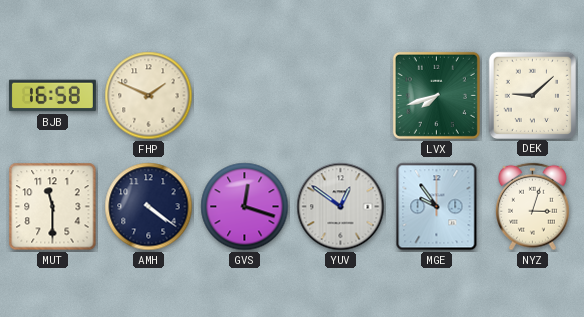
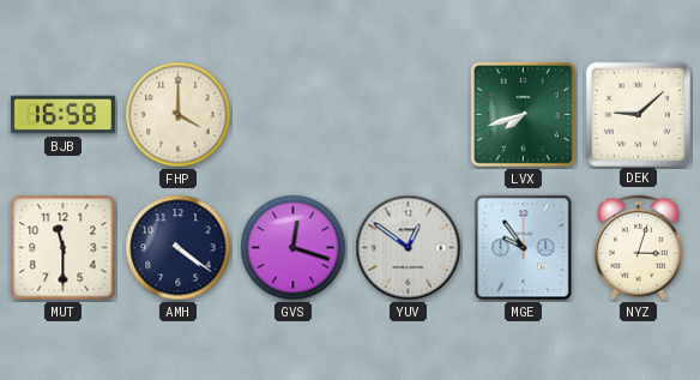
FHP: 1:49 -> 4:00 (179, 115)
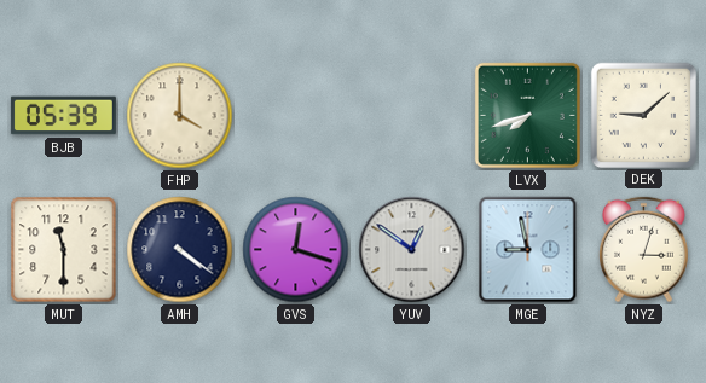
BJB: 16:58 -> 05:39 (63, 116)
MGE: 9:54 -> 8:58 (528, 250)
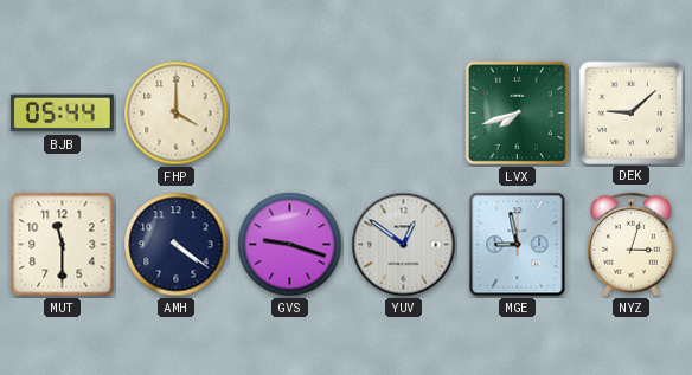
BJB: 05:39 -> 05:44 (62, 114)
GVS: 12:18 -> 9:18 (290, 245)
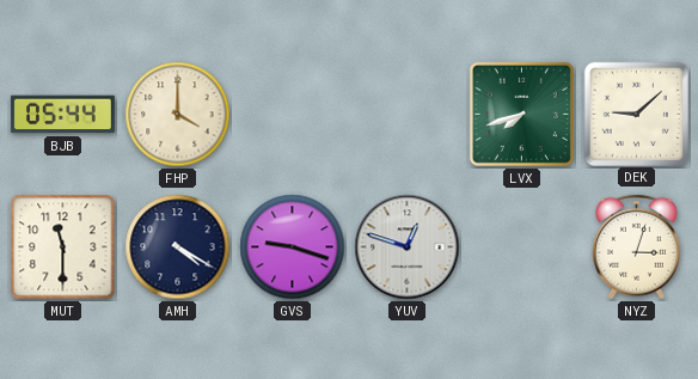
AMH: 4:21 -> 4:20 (178, 247)
YUV: 12:51 -> 12:48 (408, 247)
MGE: 8:58 -> none (518, 245)
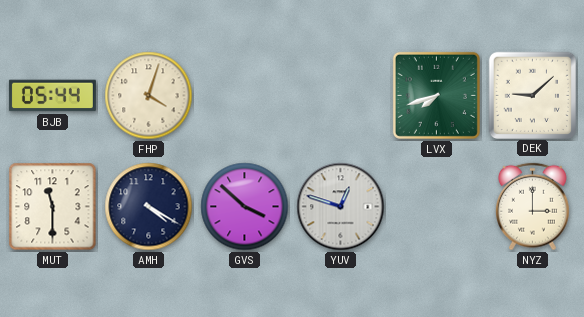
FHP: 4:00 -> 4:03 (149, 96)
GVS: 9:18 -> 3:52 (245, 207)
NYZ: 3:03 -> 3:00 (533, 207)
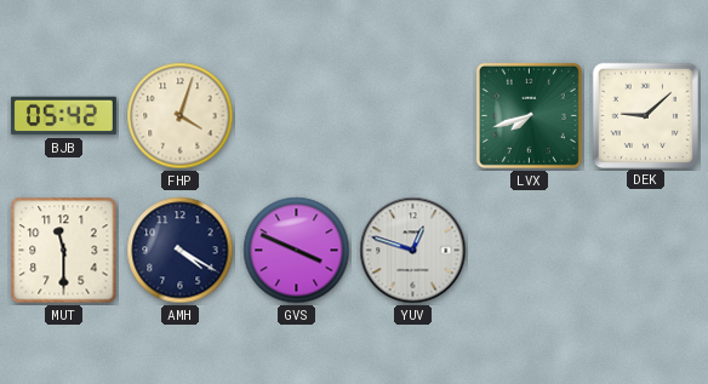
BJB: 05:44 -> 05:42 (63, 116)
GVS: 3:52 -> 3:49 (297, 251)
NYZ: 3:00 -> none (533, 207)
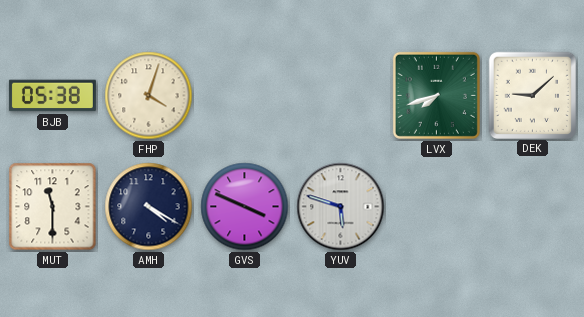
BJB: 05:42 -> 05:38 (52, 96)
YUV: 12:48 -> 5:48 (341, 207)
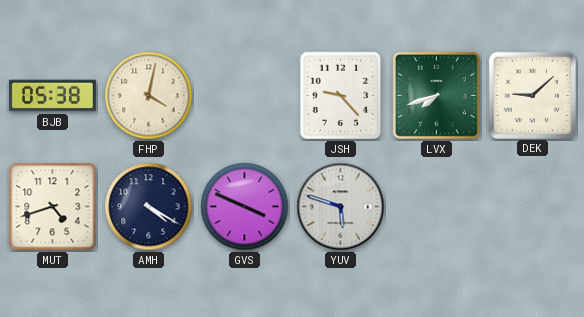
FHP: 4:03 -> 4:02 (149, 96)
JSH: none -> 9:23 (341, 96)
MUT: 11:30 -> 4:42 (53, 207)
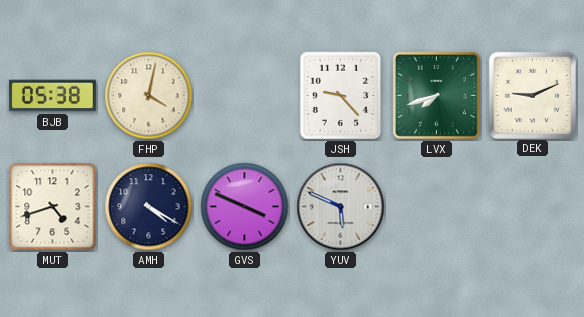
DEK: 9:08 -> 9:11 (532, 95)
YUV: 5:48 -> 5:49 (341, 207)
